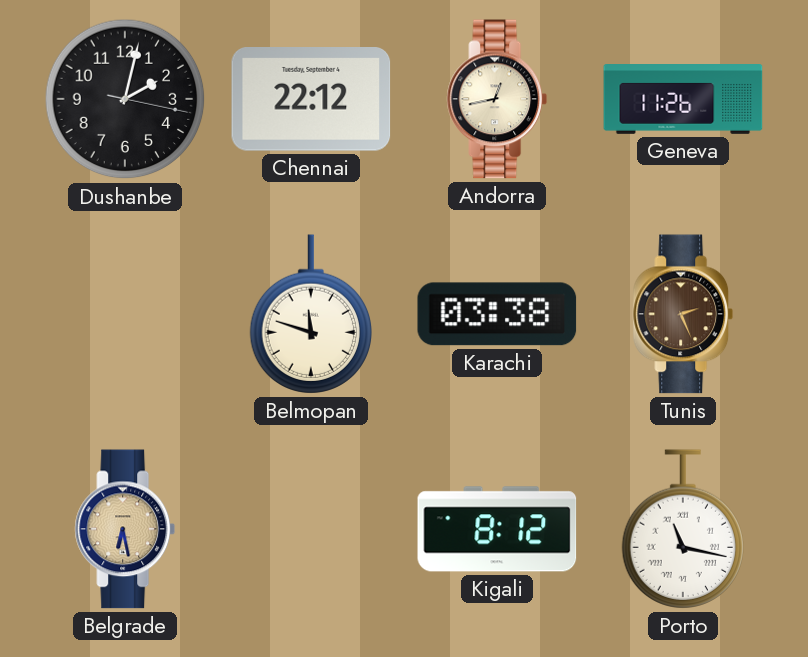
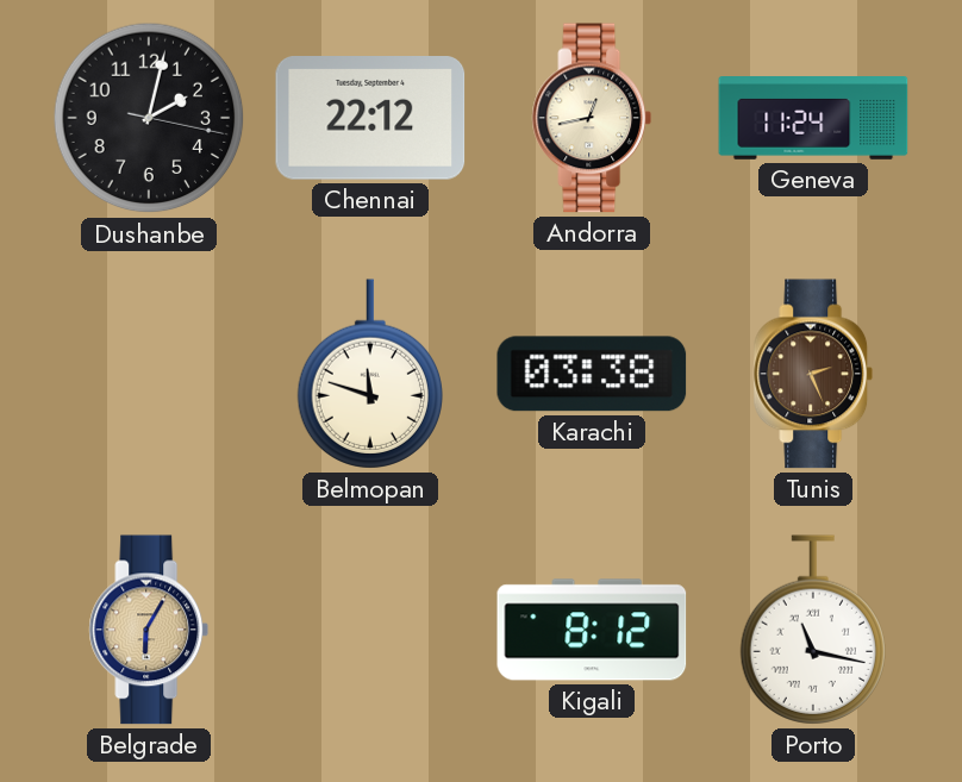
Geneva: 11:26 -> 11:24 (813, 119)
Belgrade: 6:28 -> 6:05 (149, 630)
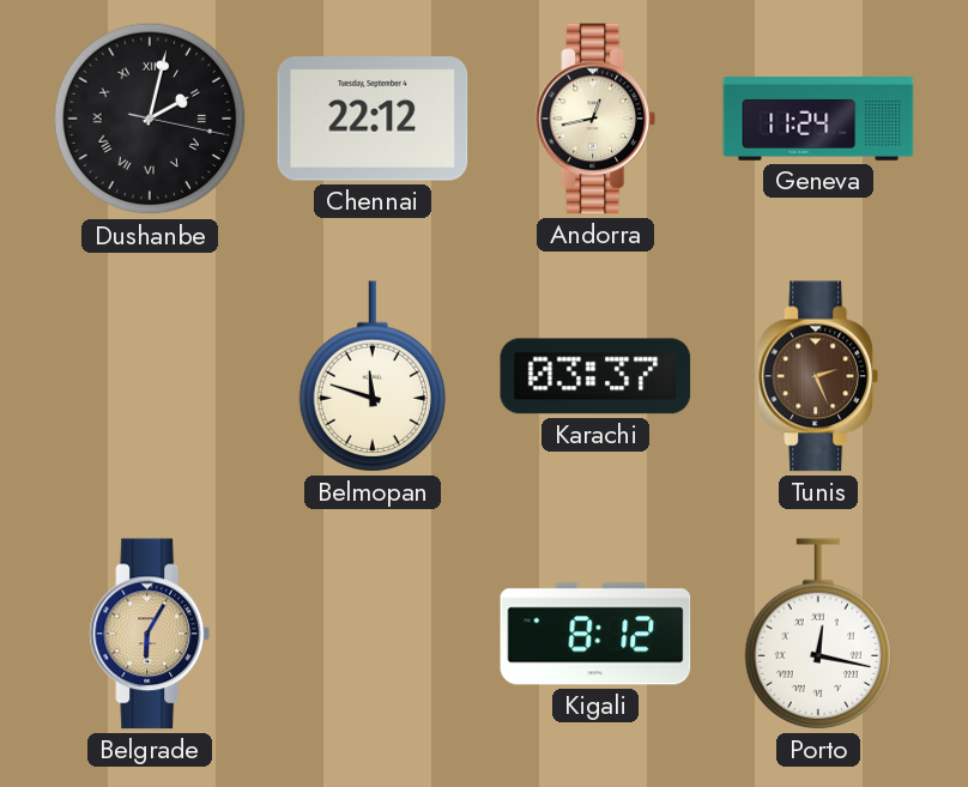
Dushanbe numerals: Arabic -> Roman (150, 119)
Karachi: 03:38 -> 03:37 (595, 376)
Porto: 11:17 -> 12:17 (817, 634)
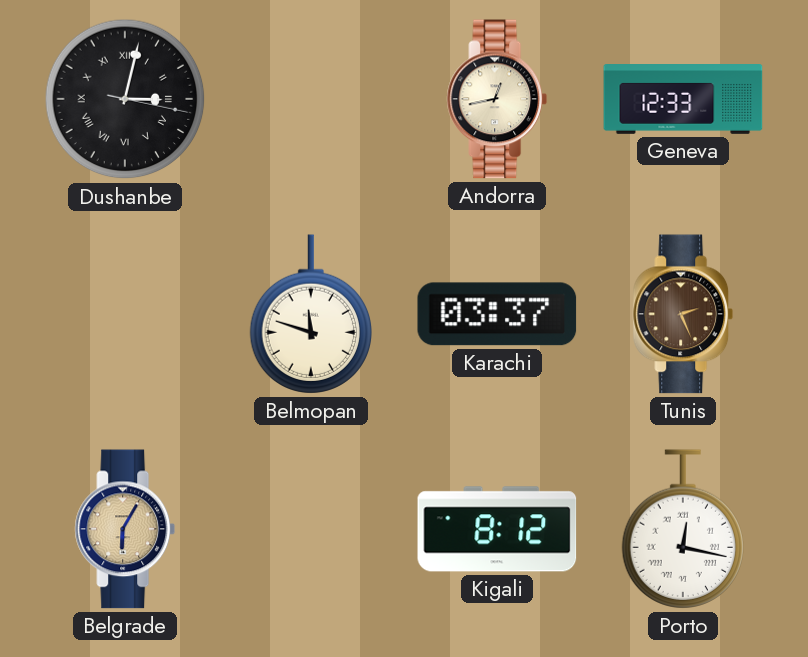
Dushanbe: 2:02 -> 3:02 (125, 99)
Chennai: 22:12 -> none (373, 120)
Geneva: 11:24 -> 12:33 (683, 100)
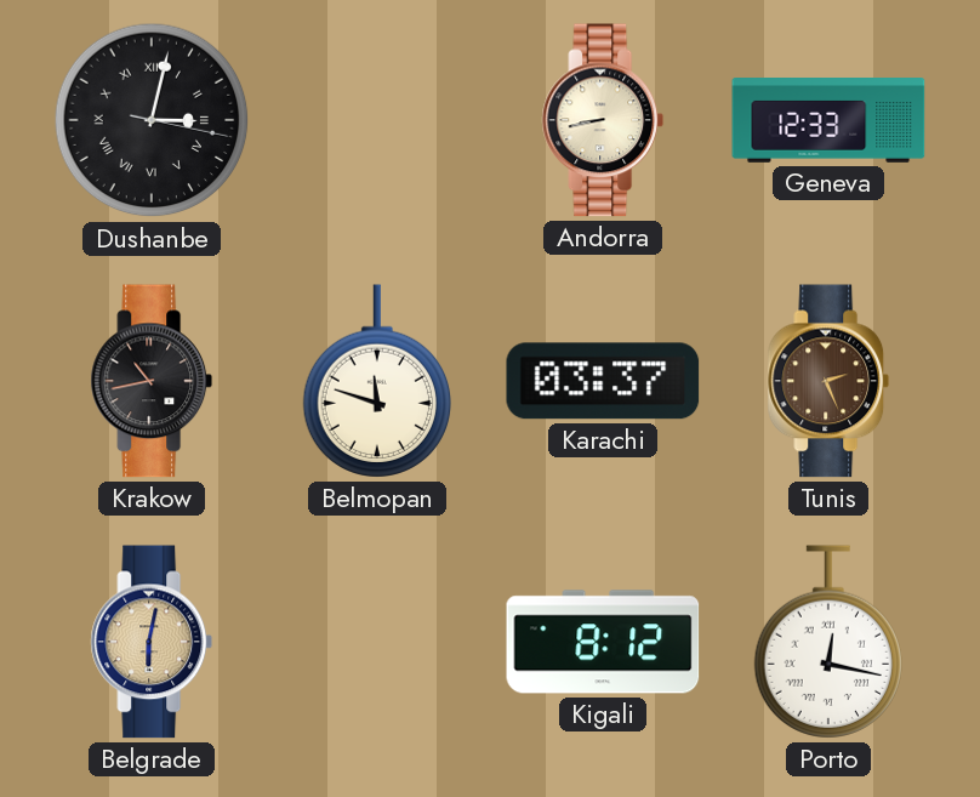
Andorra: 12:43 -> 8:43 (603, 120)
Krakow: none -> 10:43 (152, 381)
Belgrade: 6:05 -> 6:02 (152, 642)
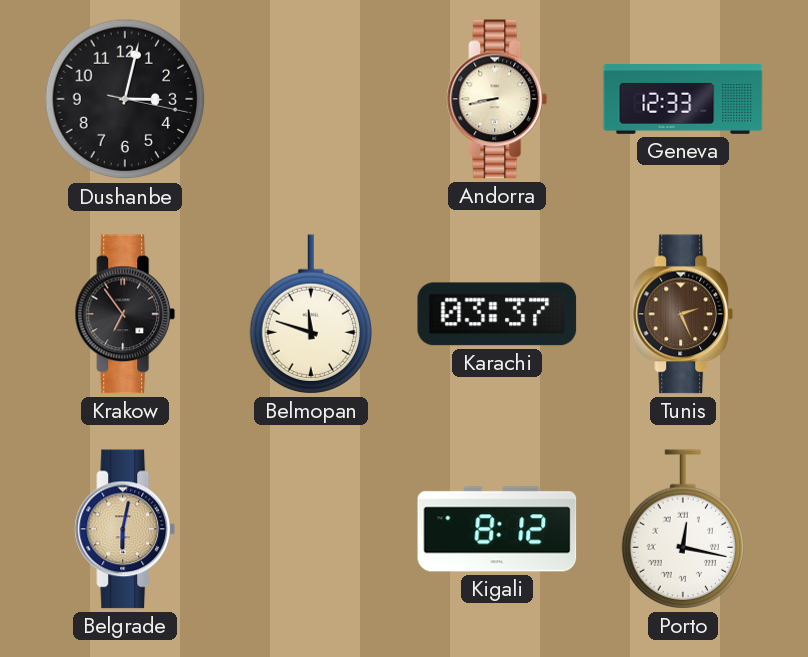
Dushanbe numerals: Roman -> Arabic (125, 99)
Krakow: 10:43 -> 6:54 (125, 314)
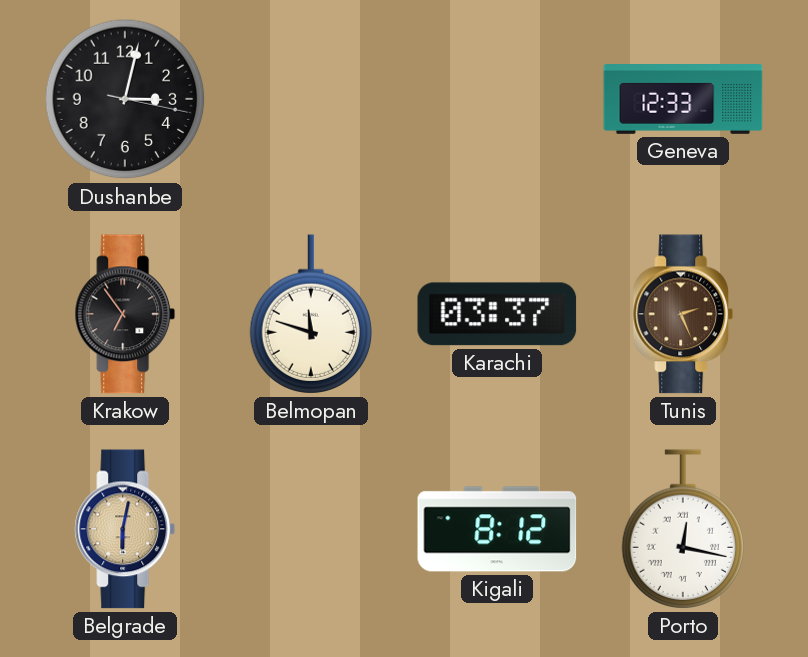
Andorra: 8:43 -> none (497, 99)
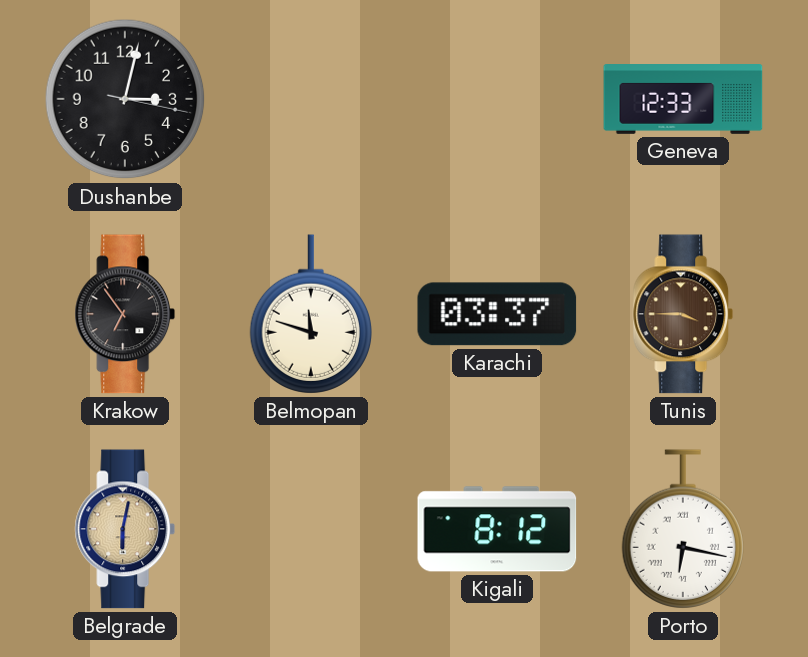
Tunis: 2:26 -> 3:45 (683, 314)
Porto: 12:17 -> 6:17 (682, 529)
